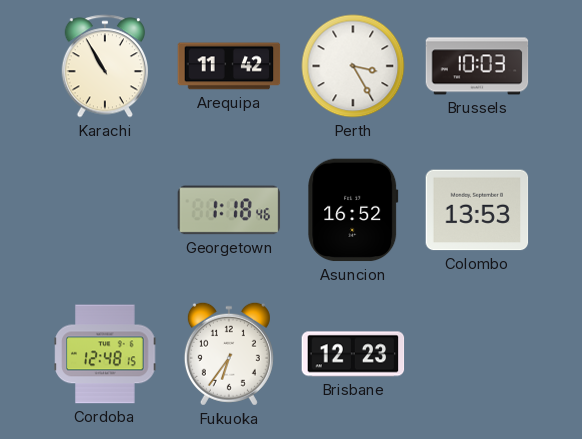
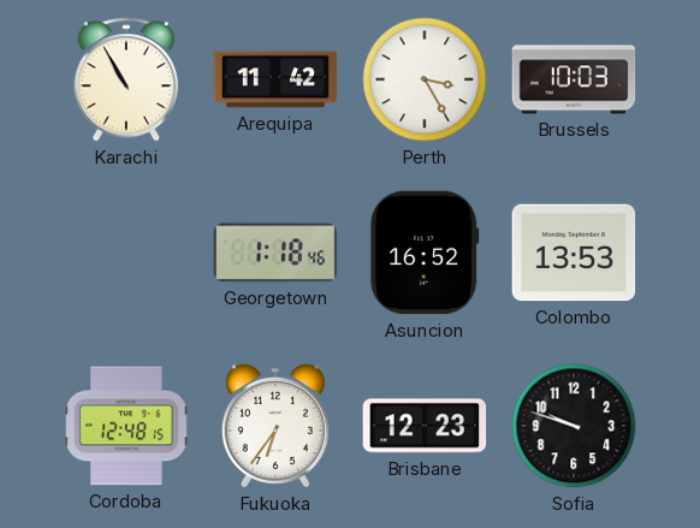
Sofia: none -> 9:48 (574, 426)
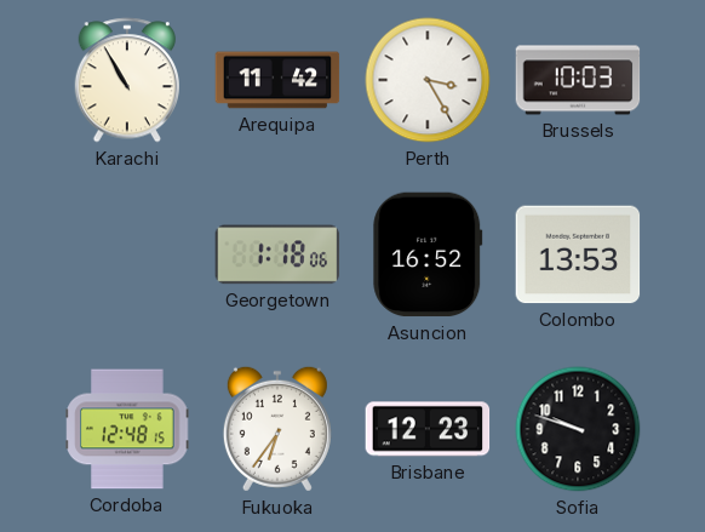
Georgetown: 1:18:46 -> 1:18:06 (277, 254)
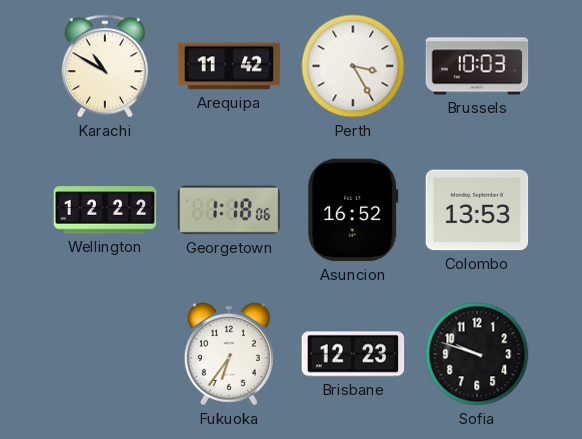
Karachi: 10:55 -> 10:50 (104, 66)
Wellington: none -> 12:22 (105, 210)
Cordoba: 12:48 -> none (127, 429)
